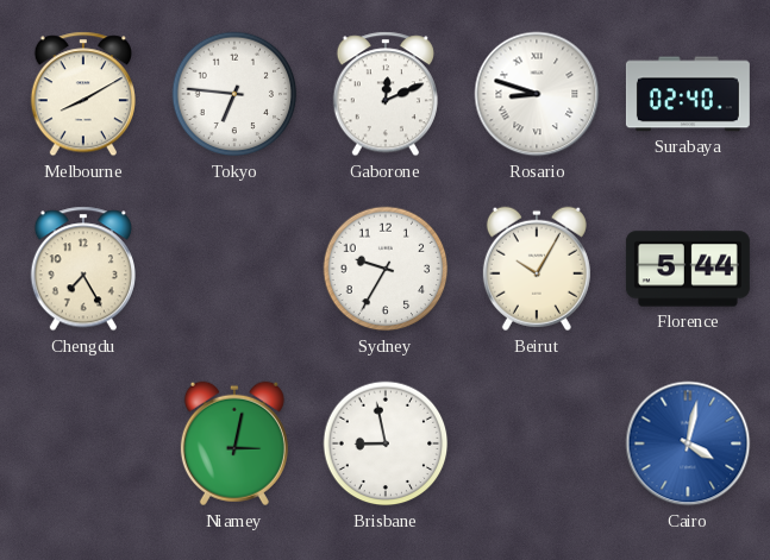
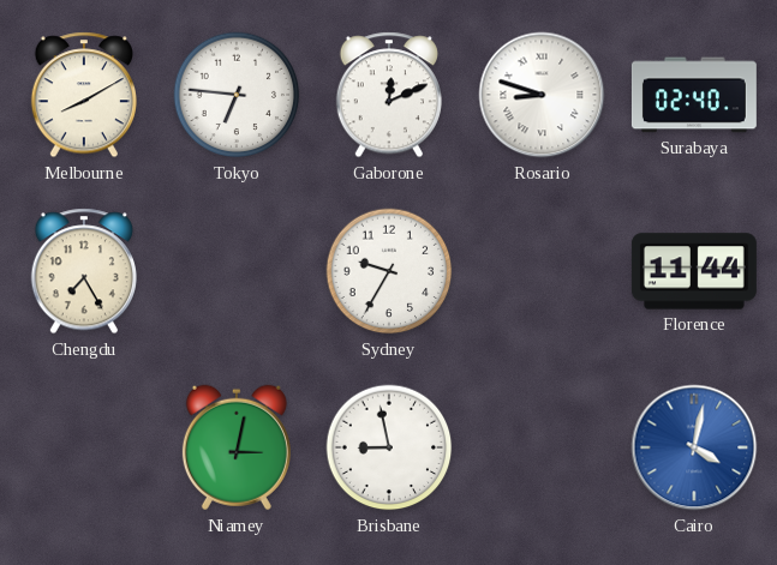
Beirut: 10:05 -> none (537, 269)
Florence: 5:44 -> 11:44 (694, 271)
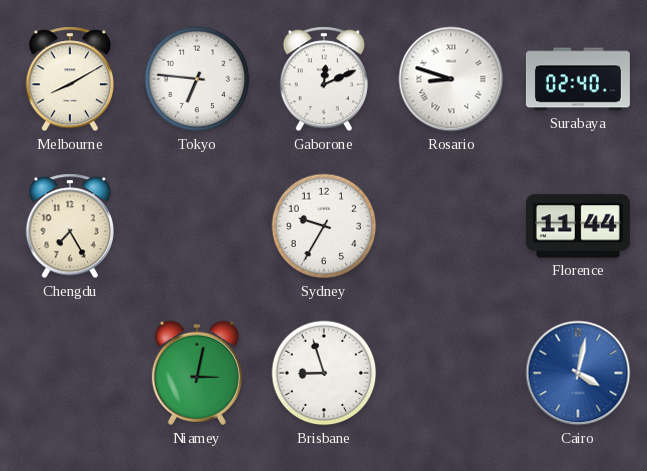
Brisbane: 8:58 -> 8:57 (324, 373)
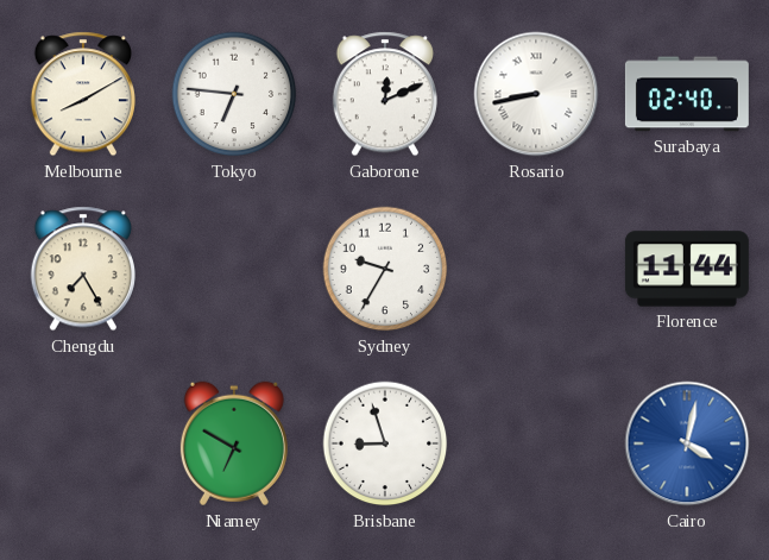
Rosario: 8:48 -> 8:43 (536, 94)
Niamey: 3:02 -> 6:50 (234, 443)
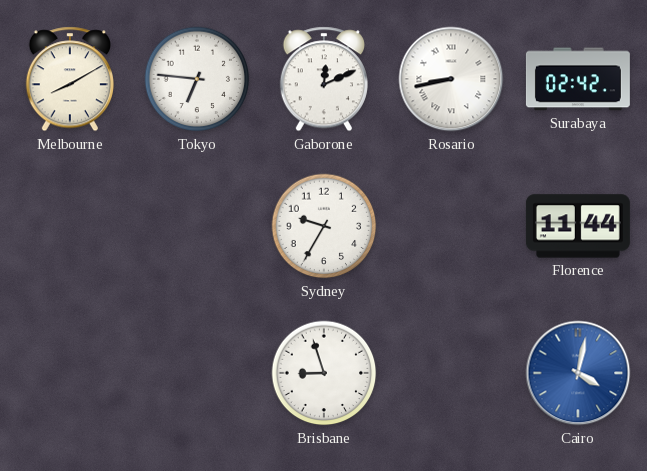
Surabaya: 02:40 -> 02:42 (578, 79)
Chengdu: 7:25 -> none (83, 269)
Niamey: 6:50 -> none (234, 443)
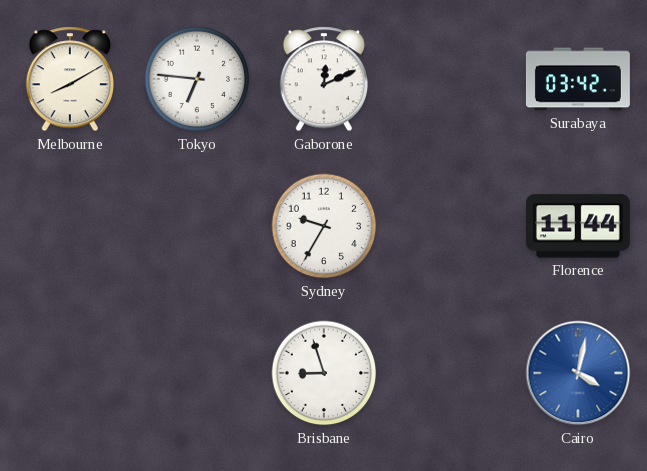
Rosario: 8:43 -> none (451, 79)
Surabaya: 02:42 -> 03:42 (578, 79)
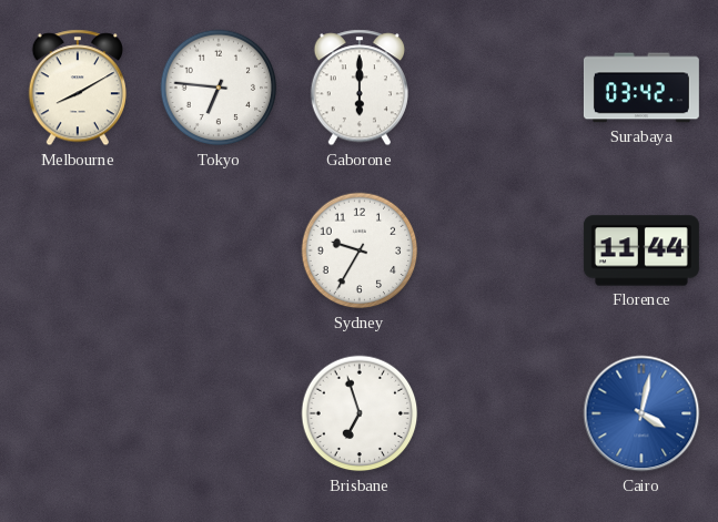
Gaborone: 12:11 -> 6:00 (360, 88)
Brisbane: 8:57 -> 6:57 (360, 413)
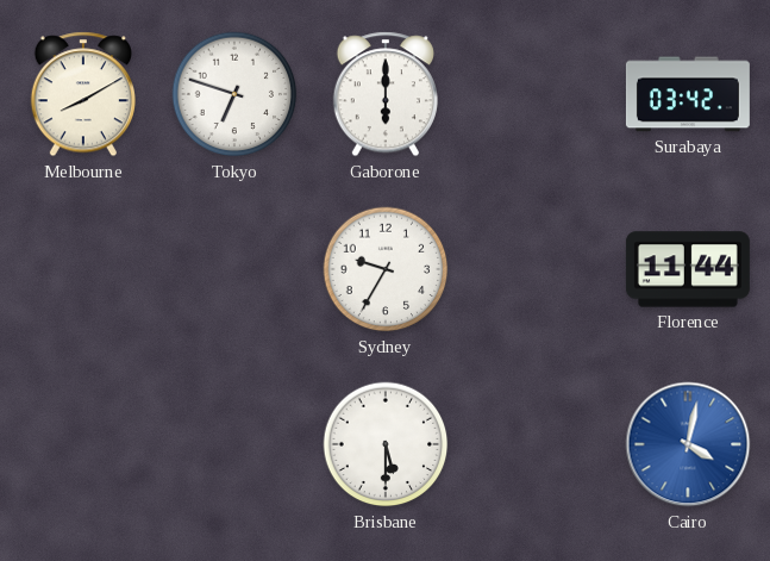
Tokyo: 6:46 -> 6:48 (234, 94)
Brisbane: 6:57 -> 5:30 (386, 444)
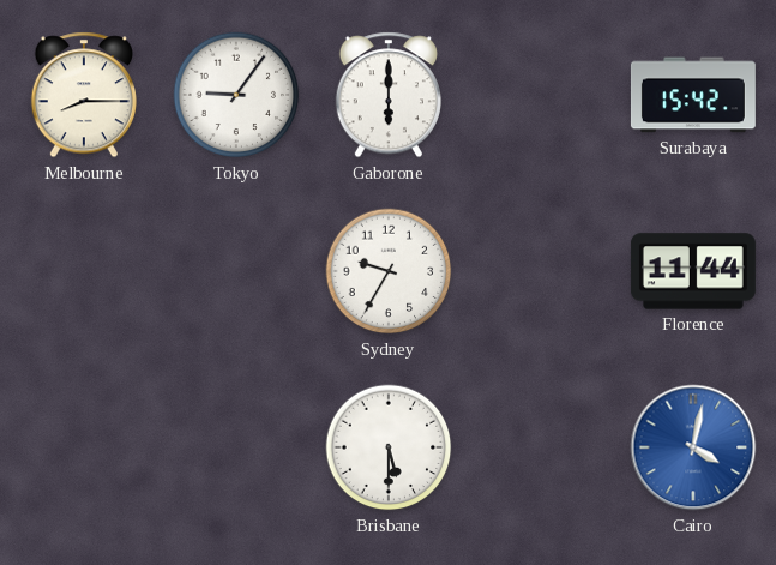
Melbourne: 8:10 -> 8:15 (84, 95)
Tokyo: 6:48 -> 9:06 (236, 95)
Surabaya: 03:42 -> 15:42 (693, 95)
